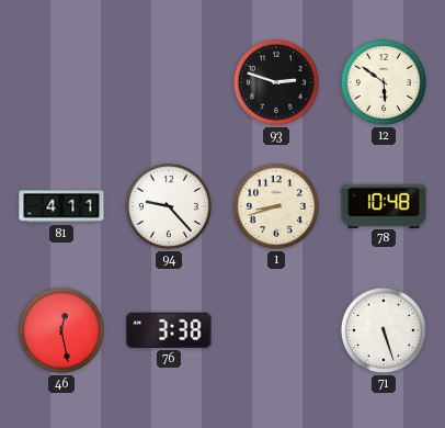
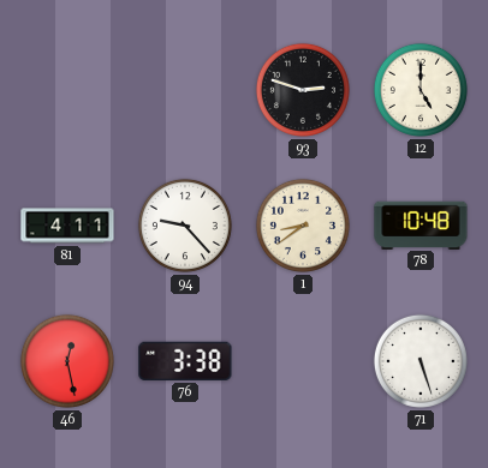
12: 5:51 -> 5:00 (421, 90)
1: 8:42 -> 8:39 (303, 226)
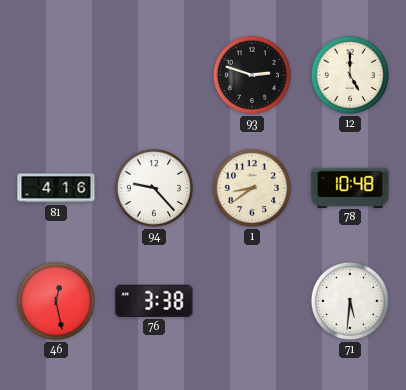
81: 4:11 -> 4:16 (56, 188)
71: 5:27 -> 5:31 (350, 301)
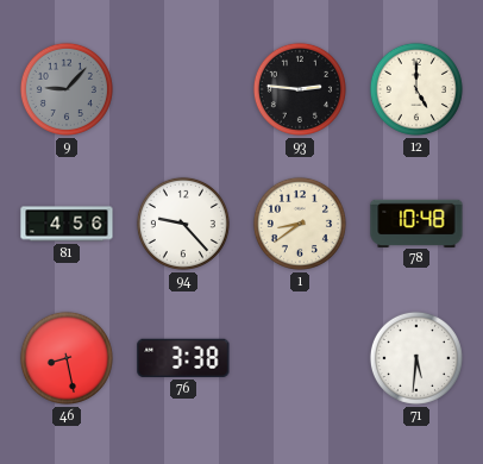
9: none -> 9:07 (67, 89)
93: 2:48 -> 2:46 (300, 89)
81: 4:16 -> 4:56 (67, 224)
46: 12:28 -> 8:28 (67, 358)
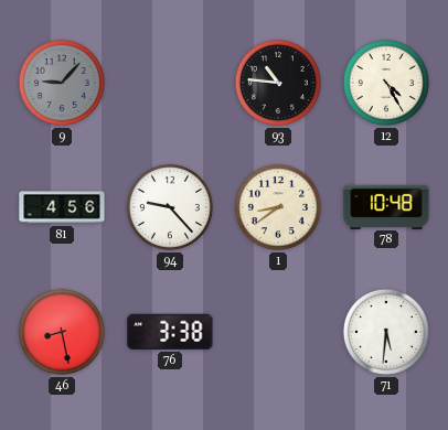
93: 2:46 -> 10:46 (278, 83)
12: 5:00 -> 4:25 (386, 83)
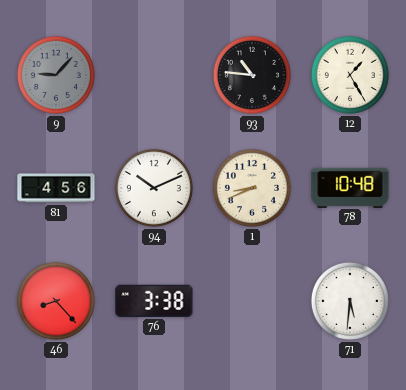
12: 4:25 -> 1:25 (350, 75)
94: 9:23 -> 10:11 (154, 188)
1: 8:39 -> 8:41 (252, 188)
46: 8:28 -> 8:23 (56, 301)
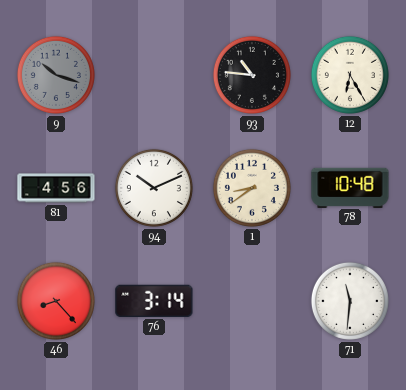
9: 9:07 -> 10:18 (56, 75)
12: 1:25 -> 6:25 (350, 75)
1: 8:41 -> 8:39 (252, 188)
76: 3:38 -> 3:14 (154, 301)
71: 5:31 -> 11:31 (350, 301)
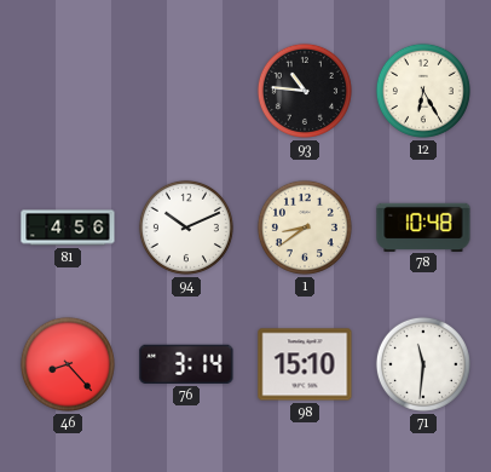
9: 10:18 -> none (56, 75)
98: none -> 15:10 (305, 364)
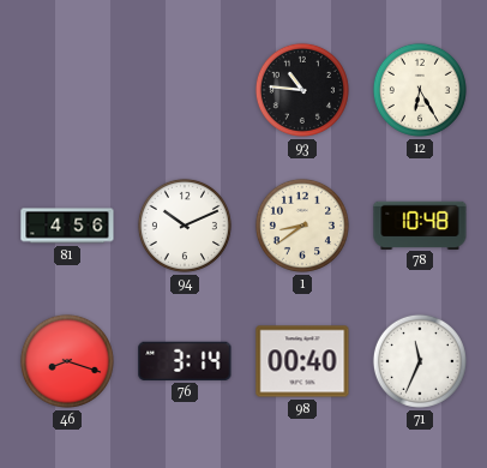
46: 8:23 -> 8:18 (67, 361)
98: 15:10 -> 00:40 (302, 361)
71: 11:31 -> 11:34 (420, 361)
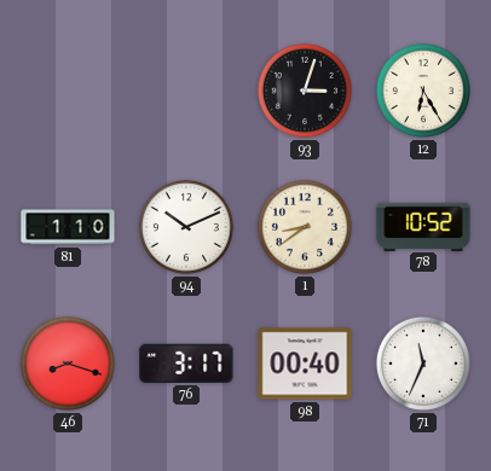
93: 10:46 -> 3:03 (305, 91)
81: 4:56 -> 1:10 (68, 227)
78: 10:48 -> 10:52 (423, 226)
76: 3:14 -> 3:17 (186, 364)
